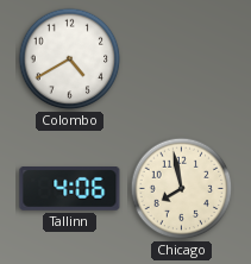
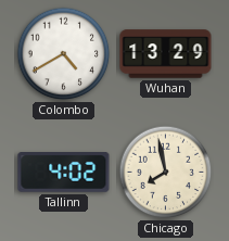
Wuhan: none -> 13:29 (166, 54)
Tallinn: 4:06 -> 4:02 (64, 173)
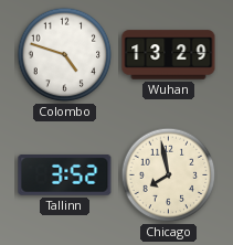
Colombo: 4:40 -> 4:48 (65, 55)
Tallinn: 4:02 -> 3:52 (65, 175)
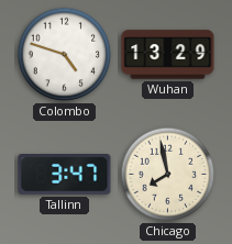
Tallinn: 3:52 -> 3:47 (65, 175)
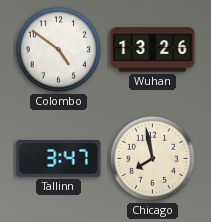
Colombo: 4:48 -> 4:51 (59, 50)
Wuhan: 13:29 -> 13:26 (153, 50)
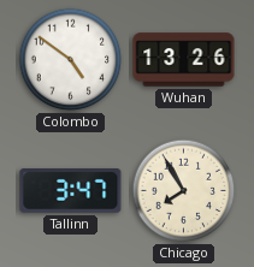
Chicago: 7:58 -> 7:55 (184, 191)
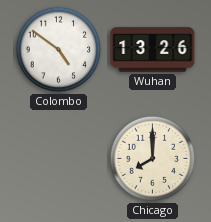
Tallinn: 3:47 -> none (71, 191)
Chicago: 7:55 -> 8:00 (153, 159)
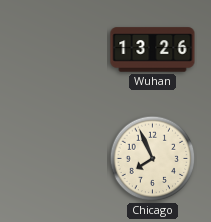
Colombo: 4:51 -> none (59, 50)
Chicago: 8:00 -> 7:56 (153, 159)
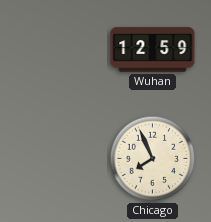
Wuhan: 13:26 -> 12:59 (153, 50)
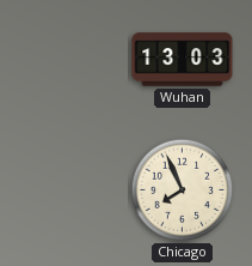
Wuhan: 12:59 -> 13:03 (183, 60)
